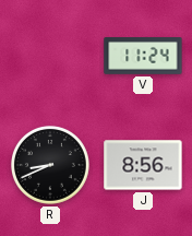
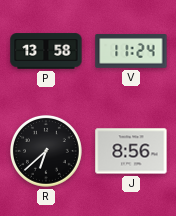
P: none -> 13:58 (46, 51)
R: 8:41 -> 6:38 (47, 152)
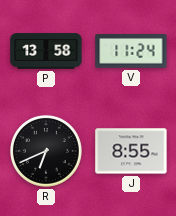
R: 6:38 -> 6:41 (47, 152)
J: 8:56 -> 8:55 (131, 151)
